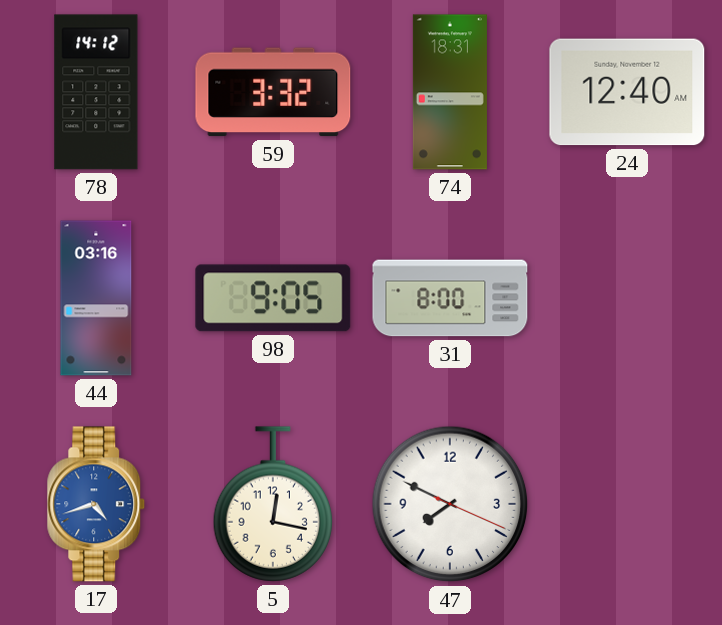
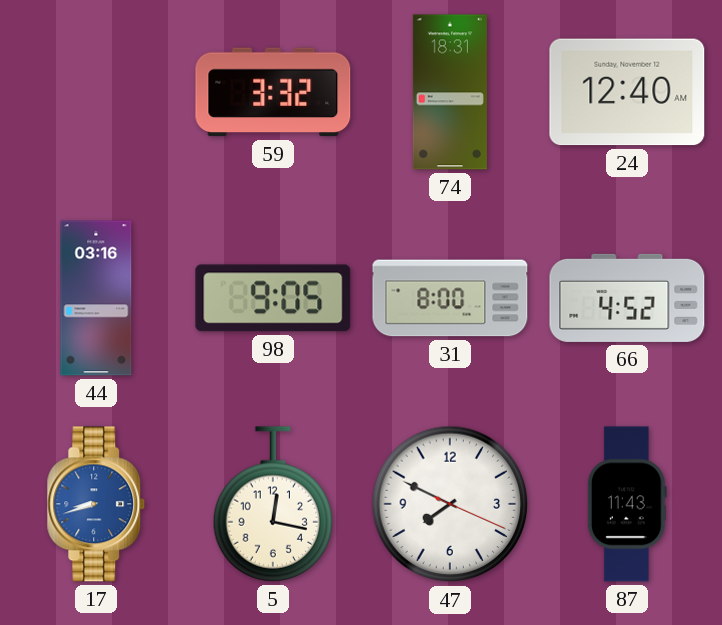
78: 14:12 -> none (96, 92)
66: none -> 4:52 (627, 298)
17: 4:42 -> 8:42 (96, 504)
87: none -> 11:43 (627, 504)
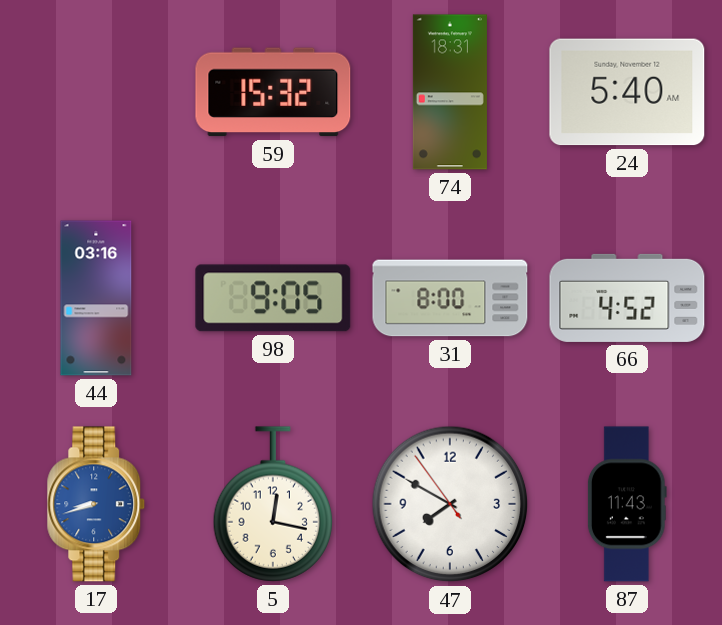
59: 3:32 -> 15:32 (273, 92)
24: 12:40 -> 5:40 (627, 92)
47: 7:49:19 -> 7:49:54 (450, 504)
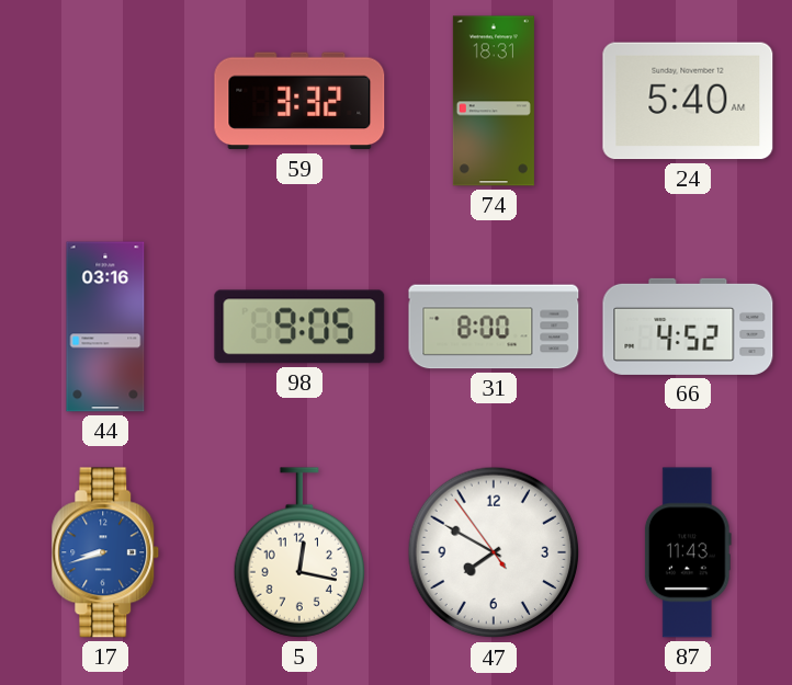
59: 15:32 -> 3:32 (299, 101)
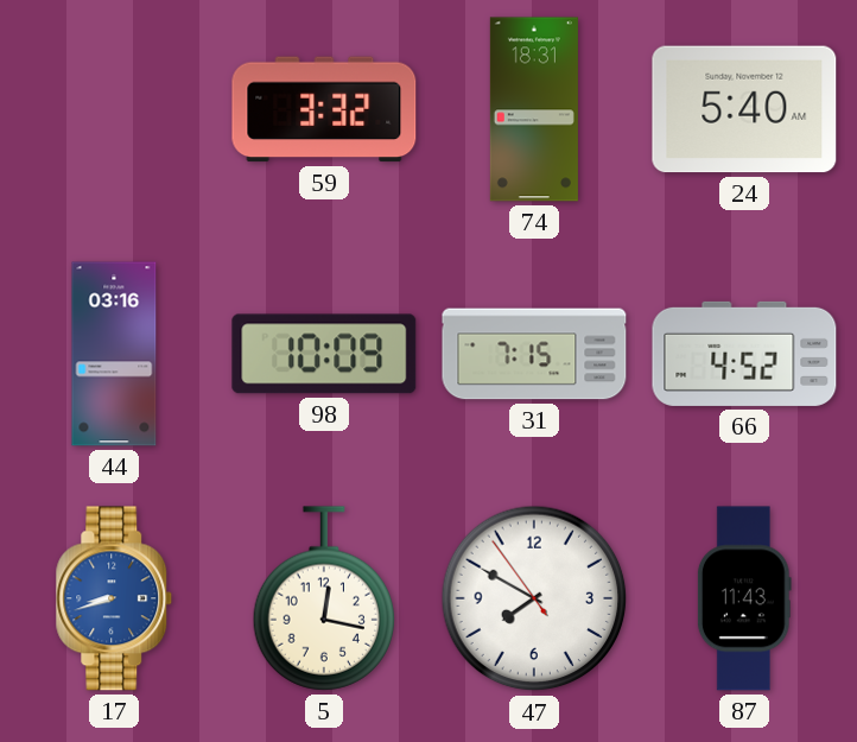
98: 9:05 -> 10:09 (324, 354)
31: 8:00 -> 7:15 (534, 354)
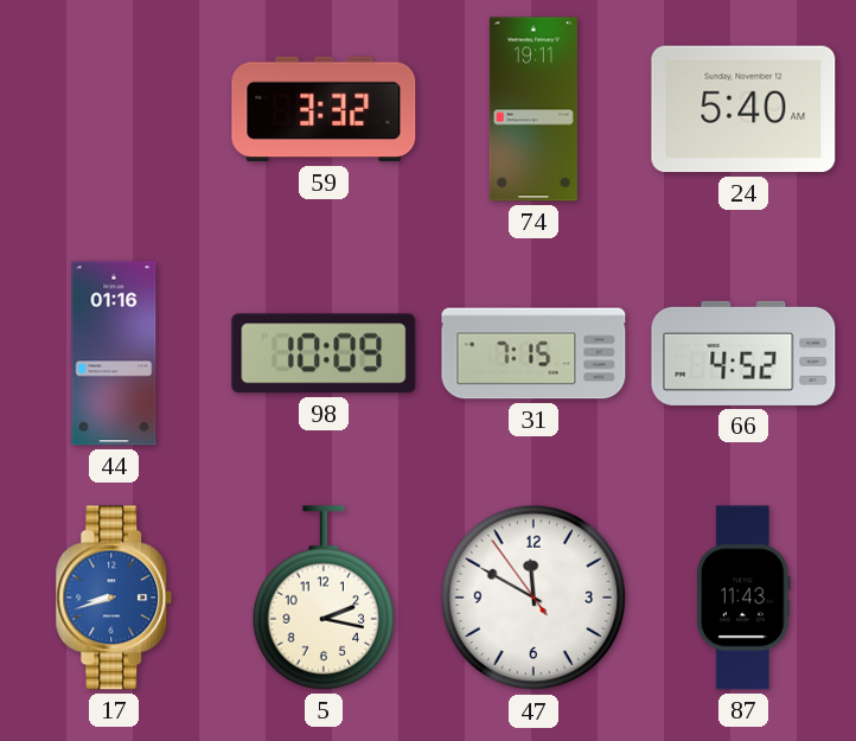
74: 18:31 -> 19:11 (534, 109)
44: 03:16 -> 01:16 (114, 353)
5: 12:17 -> 2:17 (324, 598)
47: 7:49 -> 11:49 (534, 598)
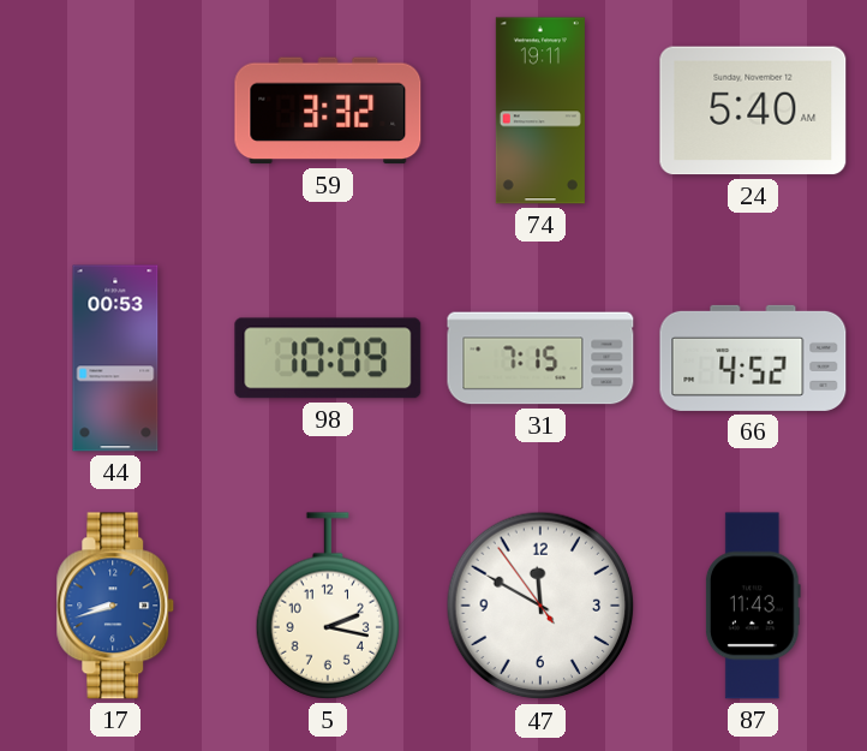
44: 01:16 -> 00:53 (115, 358)
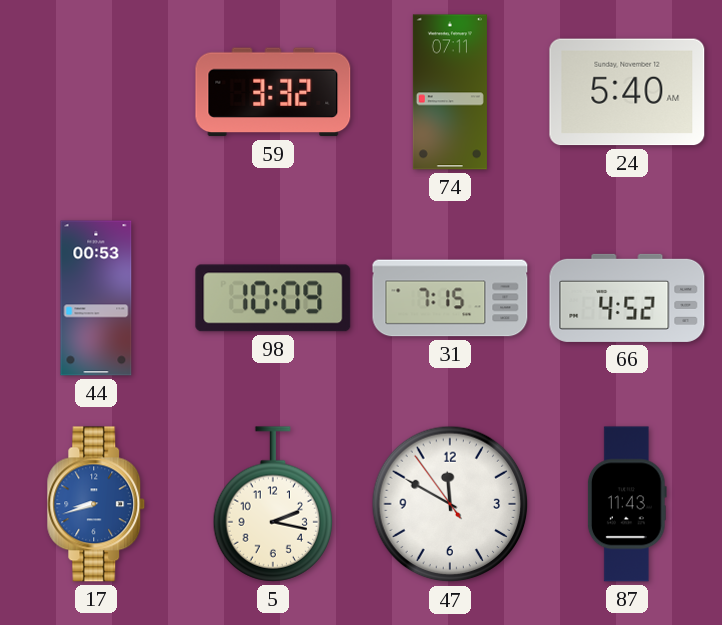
74: 19:11 -> 07:11 (450, 92)
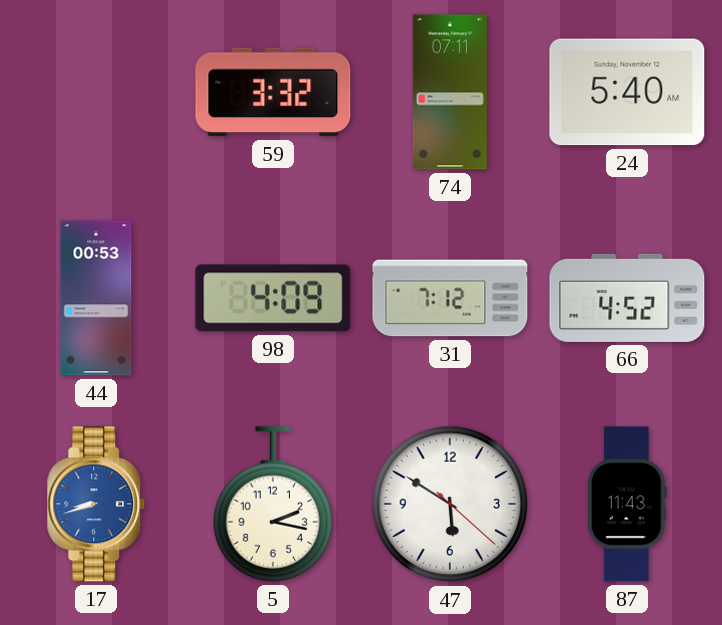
98: 10:09 -> 4:09 (273, 298)
31: 7:15 -> 7:12 (450, 298)
47: 11:49 -> 5:50 (450, 504)
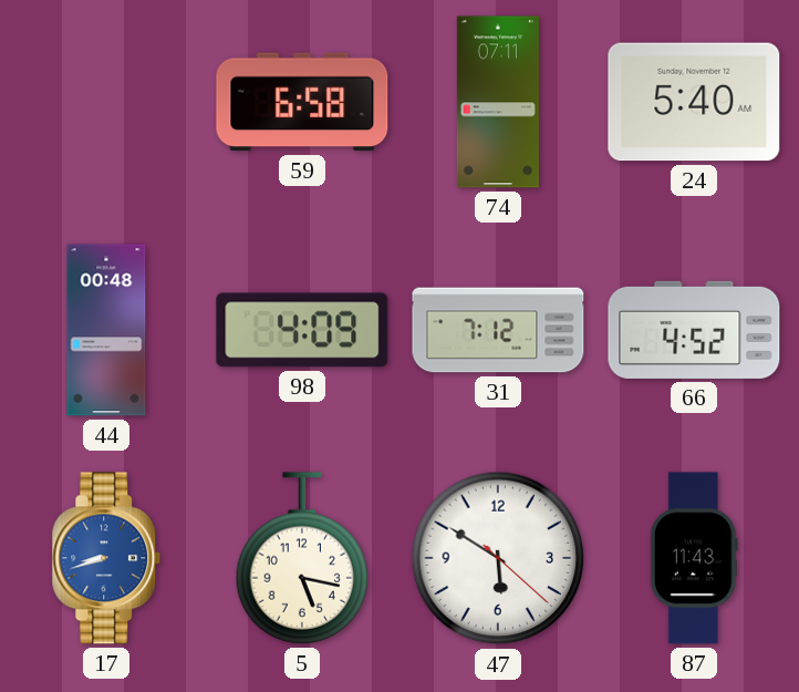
59: 3:32 -> 6:58 (302, 102)
44: 00:53 -> 00:48 (106, 330)
5: 2:17 -> 5:17 (302, 558)
